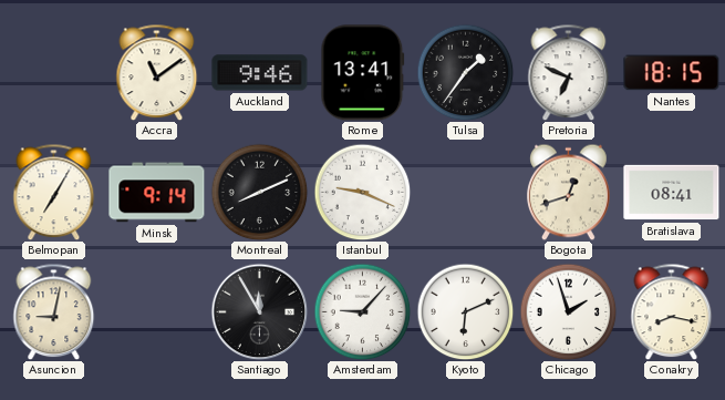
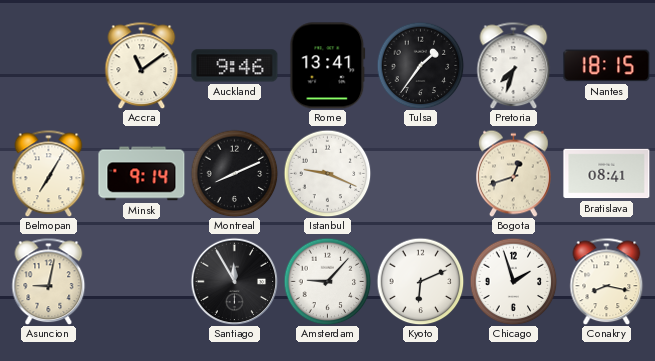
Pretoria: 6:49 -> 7:33 (514, 65)
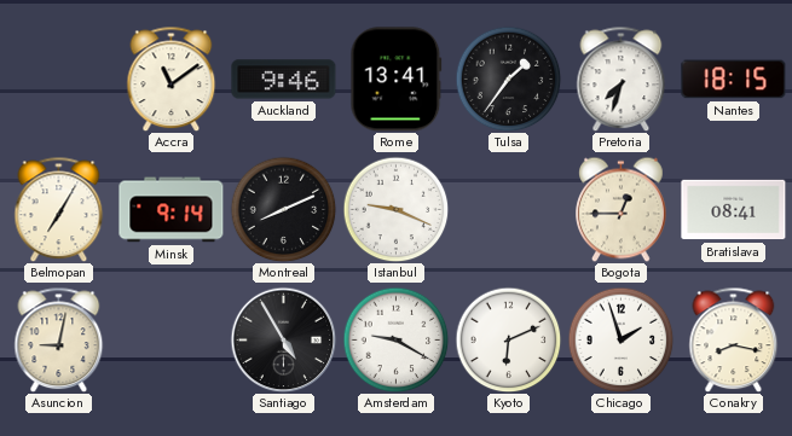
Bogota: 12:42 -> 12:45 (622, 209)
Santiago: 11:55 -> 4:55 (283, 339)
Amsterdam: 9:07 -> 9:20 (395, 339)
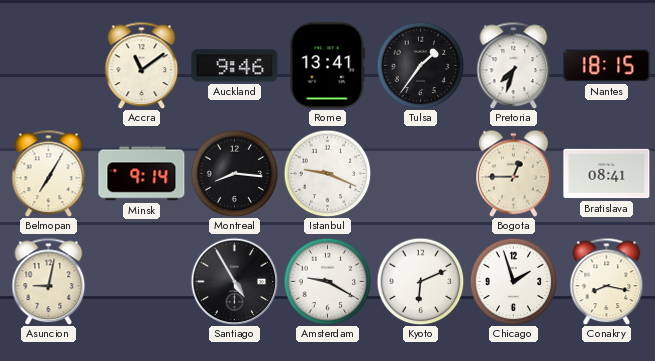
Montreal: 8:11 -> 8:16 (234, 173)
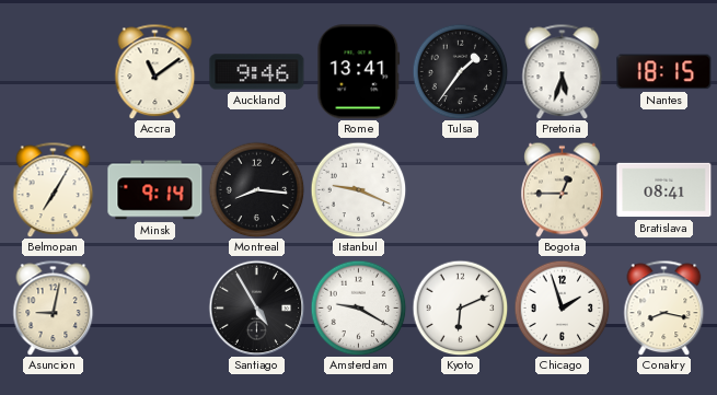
Pretoria: 7:33 -> 5:33 (563, 71)
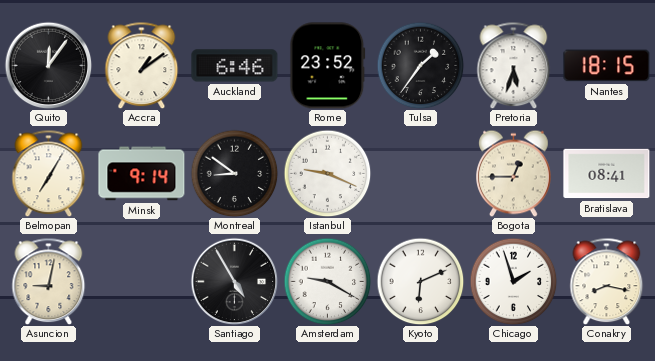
Quito: none -> 12:06 (48, 65)
Accra: 11:09 -> 1:09 (142, 65)
Auckland: 9:46 -> 6:46 (235, 66)
Rome: 13:41 -> 23:52 (328, 66)
Montreal: 8:16 -> 8:51 (234, 173)
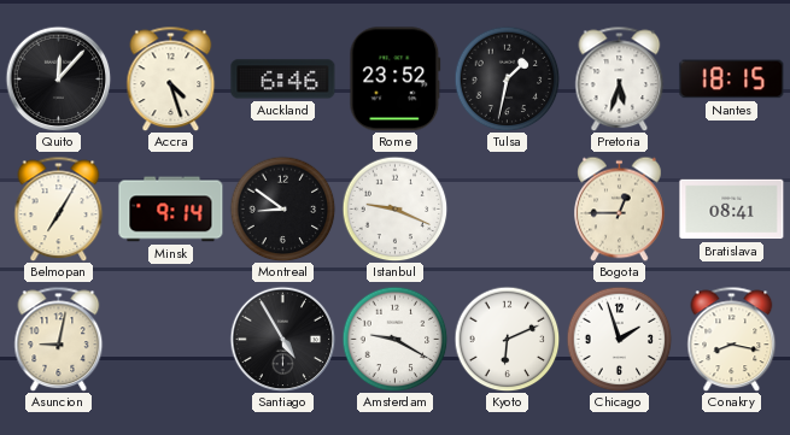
Quito: 12:06 -> 12:07 (58, 78)
Accra: 1:09 -> 4:27 (171, 78)
Tulsa: 1:36 -> 1:32 (507, 78)
